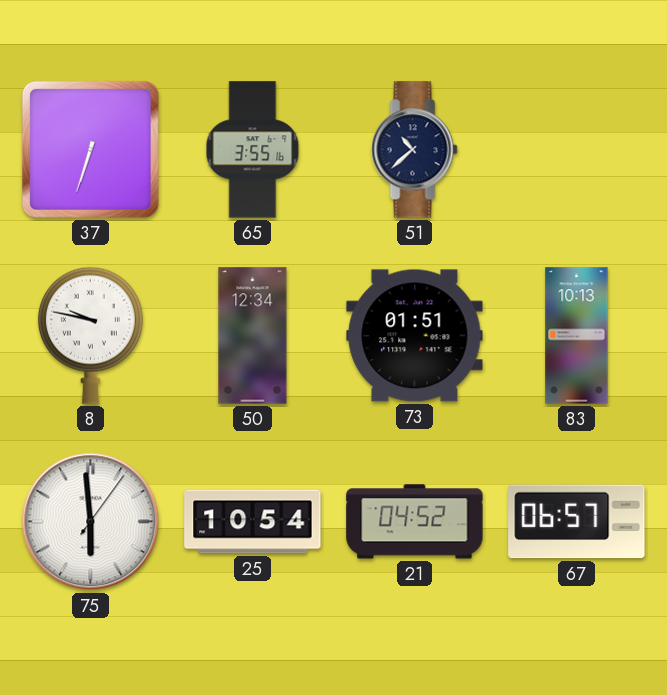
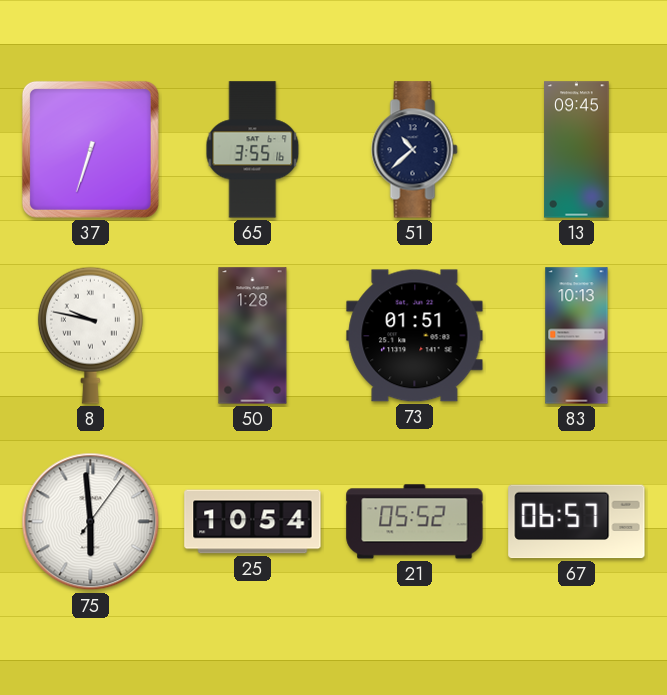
13: none -> 09:45 (577, 150)
50: 12:34 -> 1:28 (253, 336)
21: 04:52 -> 05:52 (415, 522)
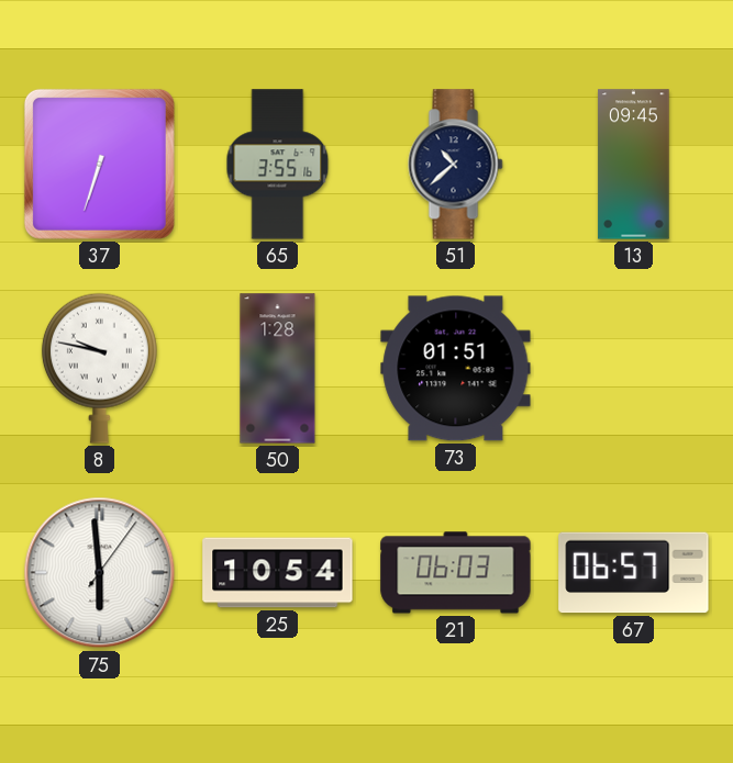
83: 10:13 -> none (577, 336)
21: 05:52 -> 06:03 (456, 573)
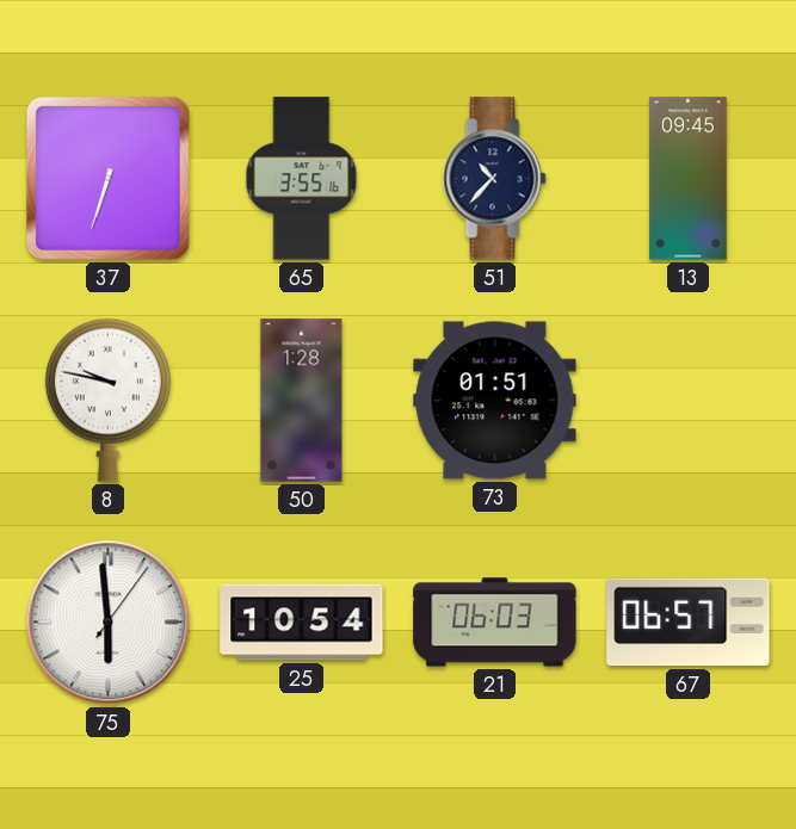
51: 10:38 -> 10:37 (495, 179)
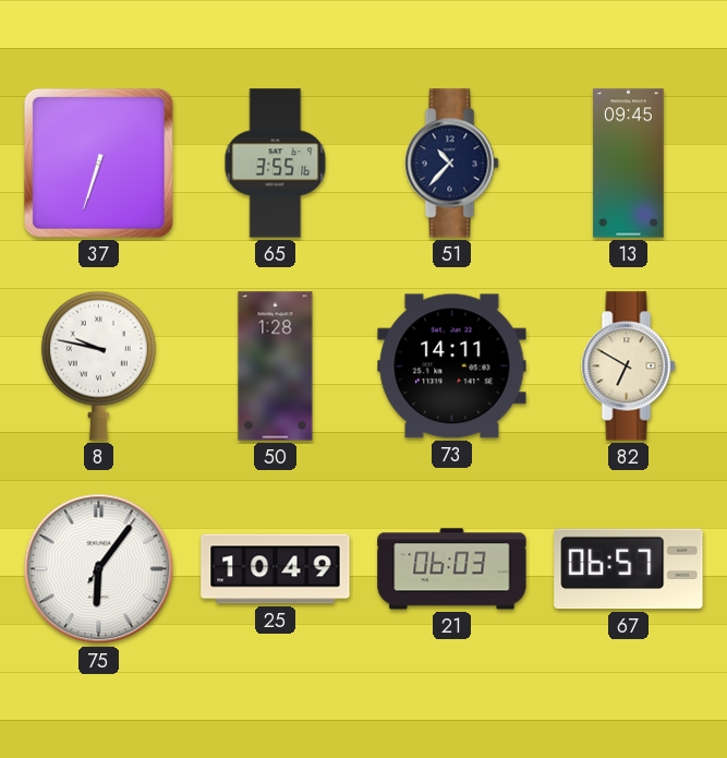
73: 01:51 -> 14:11 (452, 366)
82: none -> 6:50 (629, 366)
75: 5:59 -> 6:06 (99, 569)
25: 10:54 -> 10:49 (276, 569)
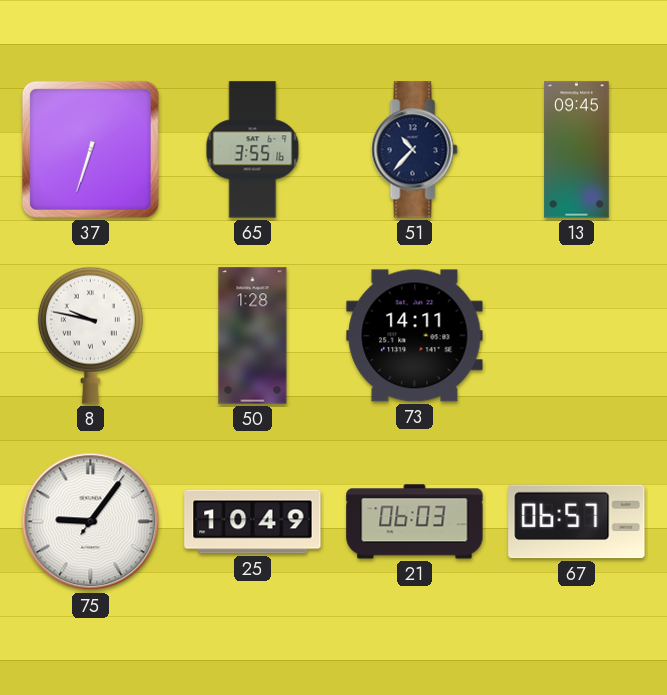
82: 6:50 -> none (629, 366)
75: 6:06 -> 9:06 (91, 522)
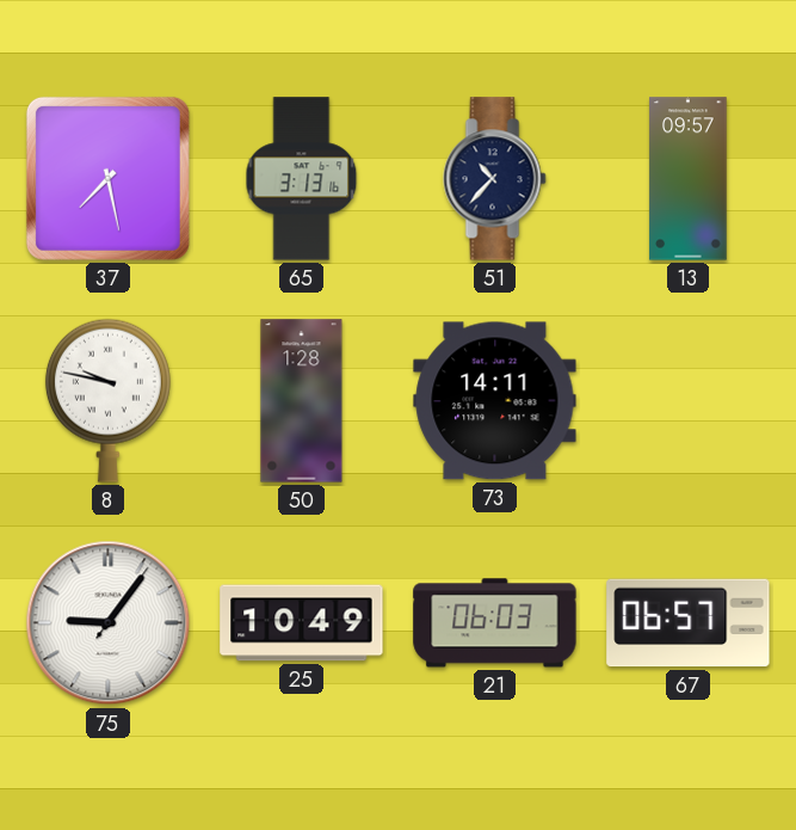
37: 6:33 -> 7:28 (107, 178)
65: 3:55 -> 3:13 (302, 179)
13: 09:45 -> 09:57 (689, 179)
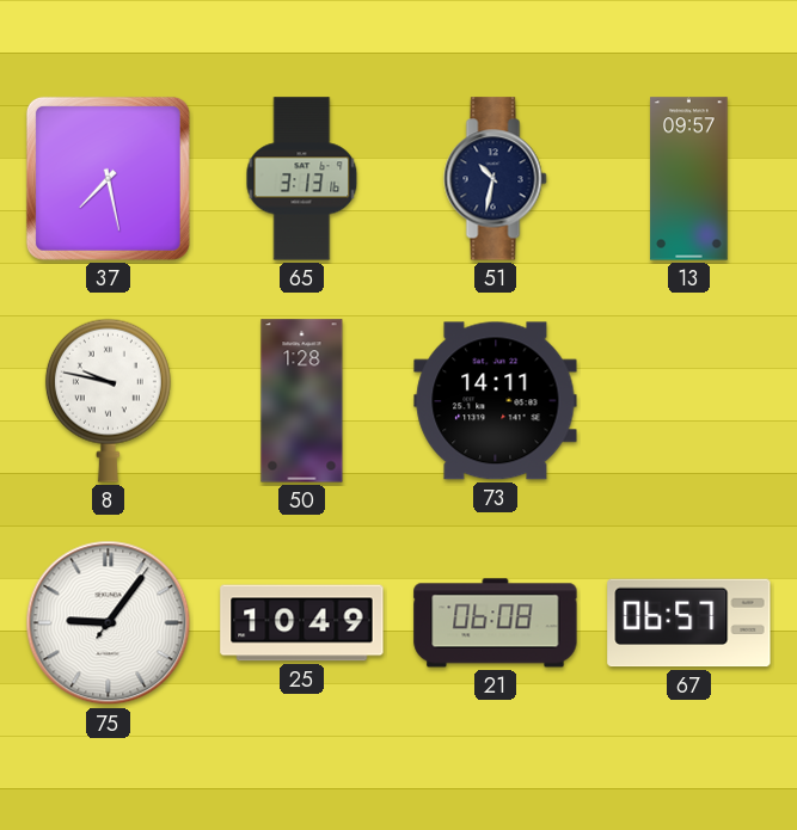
51: 10:37 -> 10:32 (496, 179)
21: 06:03 -> 06:08 (496, 623)
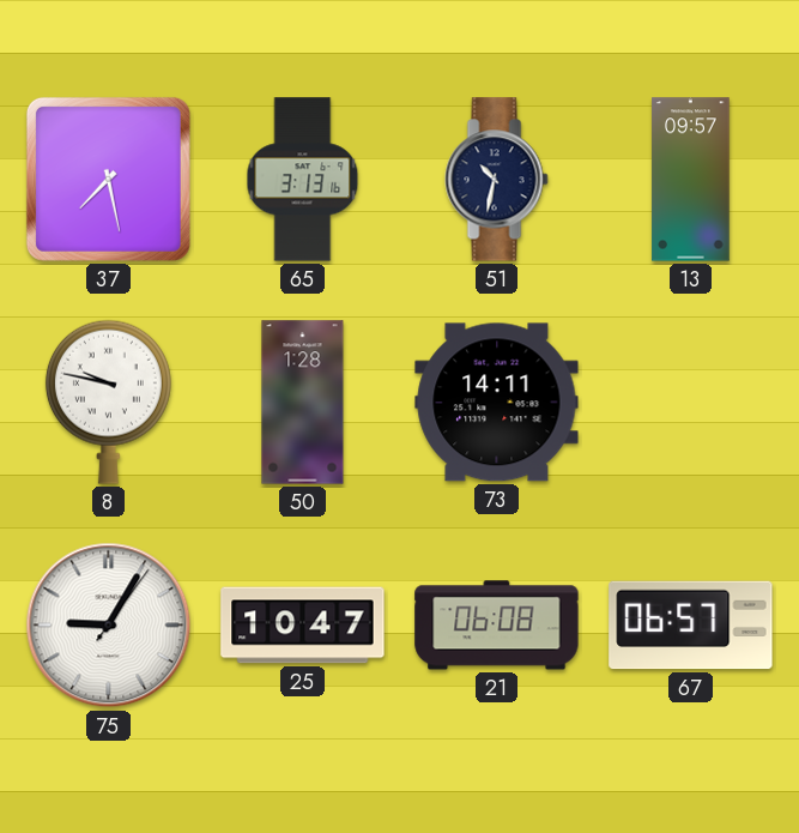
75: 9:06 -> 9:05 (109, 626)
25: 10:49 -> 10:47 (303, 626)
